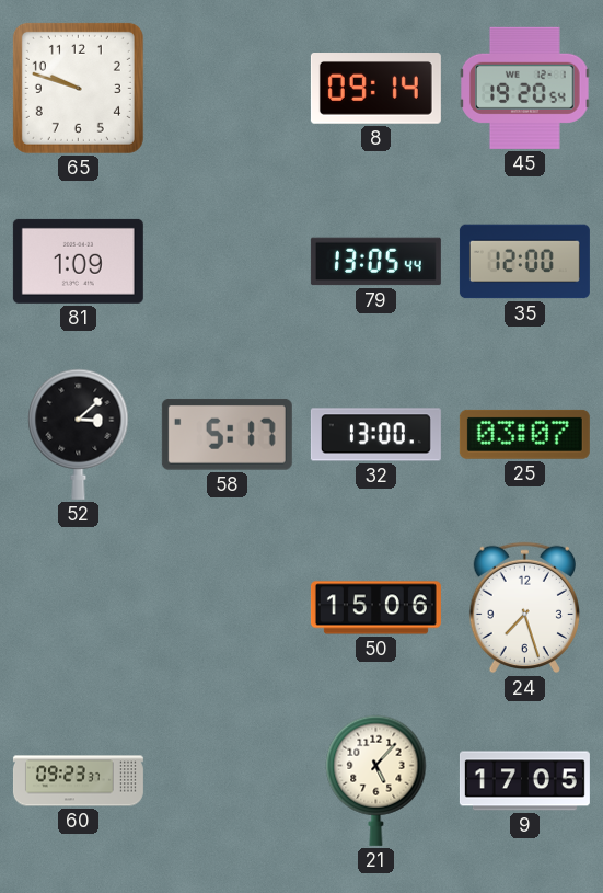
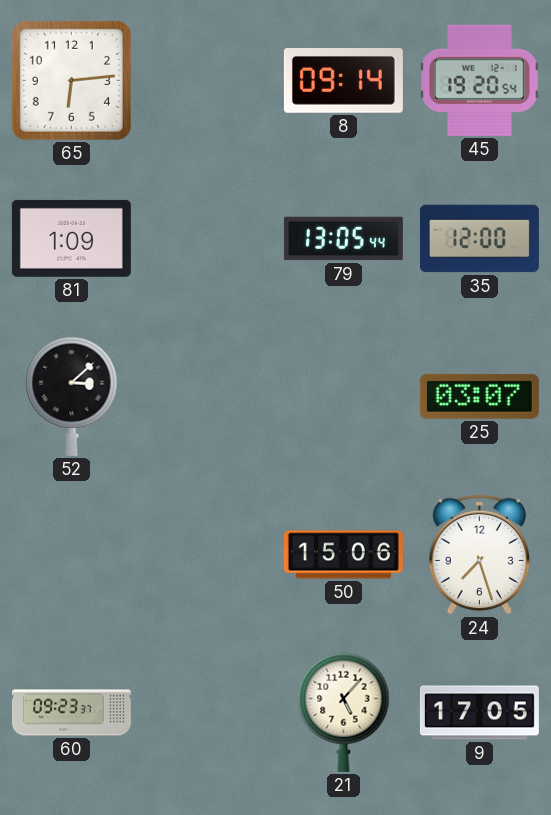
65: 9:48 -> 6:14 (71, 80)
58: 5:17 -> none (227, 434)
32: 13:00 -> none (375, 435)
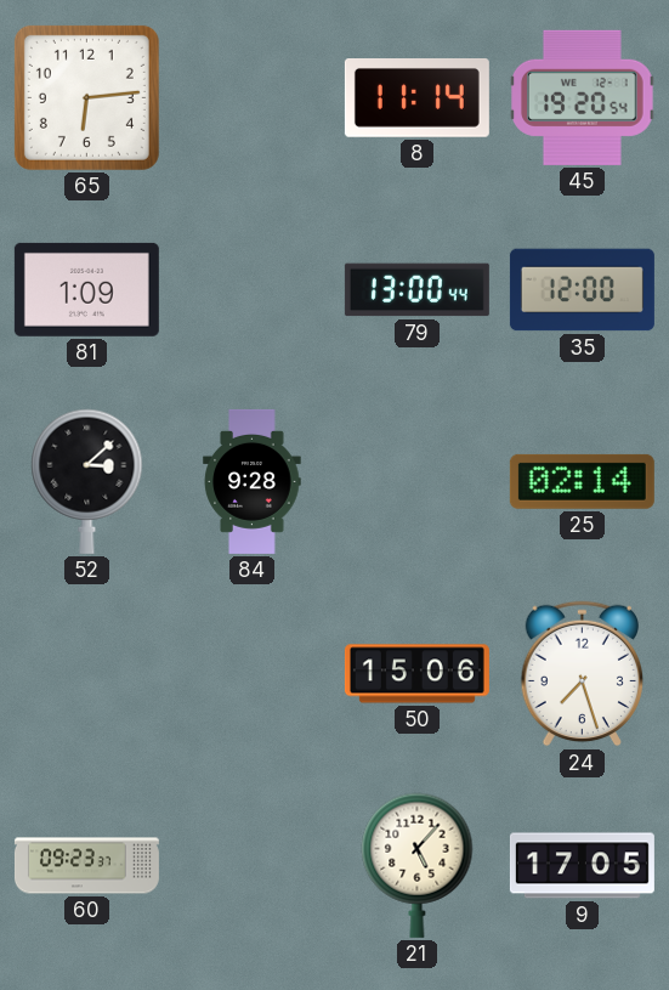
8: 09:14 -> 11:14 (416, 98)
79: 13:05 -> 13:00 (416, 290)
84: none -> 9:28 (253, 481)
25: 03:07 -> 02:14 (582, 481)
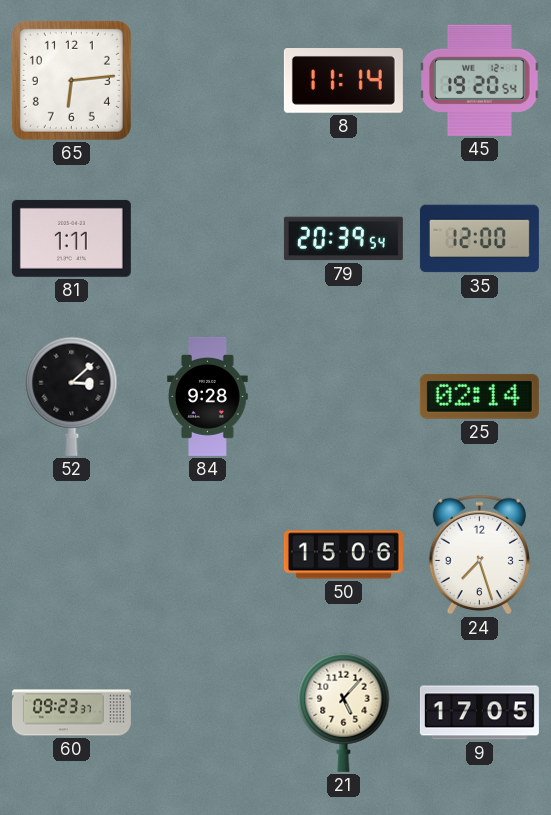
81: 1:09 -> 1:11 (71, 238)
79: 13:00 -> 20:39 (343, 239)
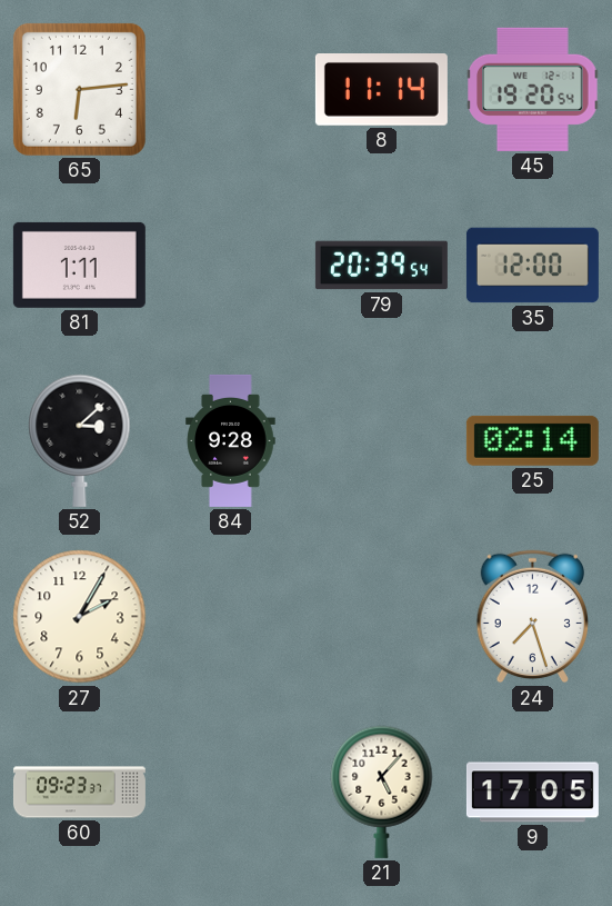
27: none -> 2:05 (80, 617)
50: 15:06 -> none (343, 555)
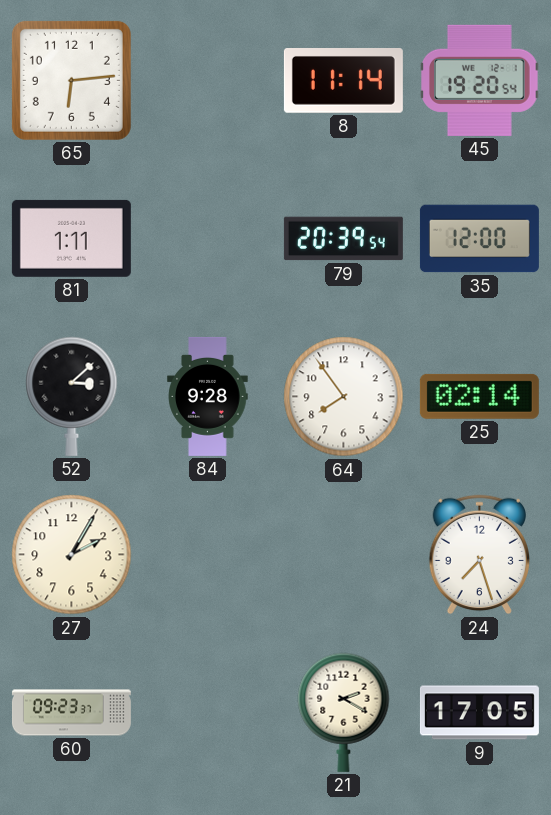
64: none -> 7:54 (344, 397)
21: 5:07 -> 2:20 (344, 712)
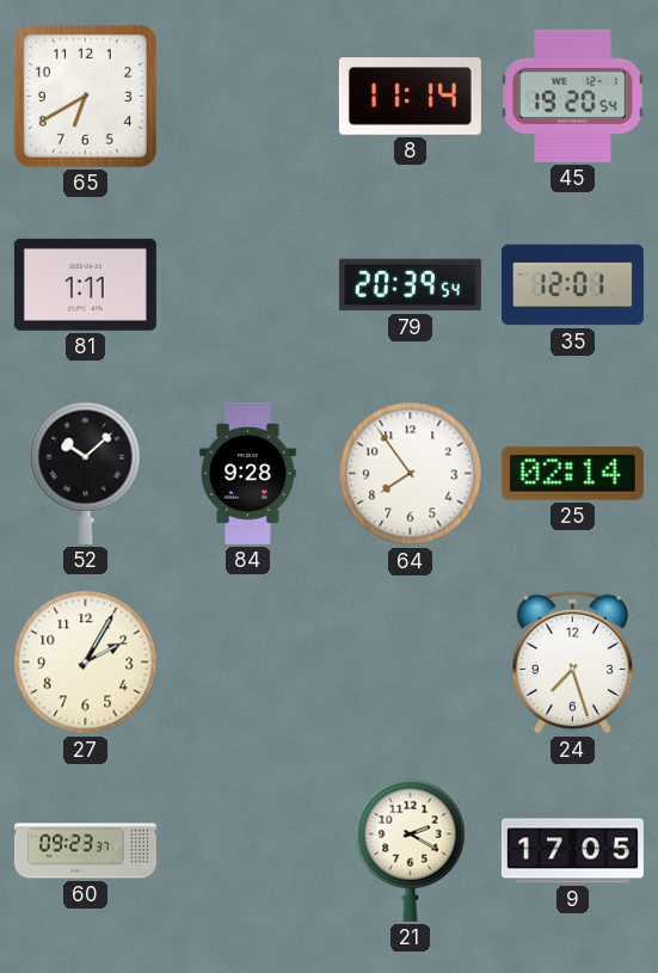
65: 6:14 -> 6:40 (85, 96)
35: 12:00 -> 12:01 (572, 285)
52: 3:08 -> 10:08 (86, 473)
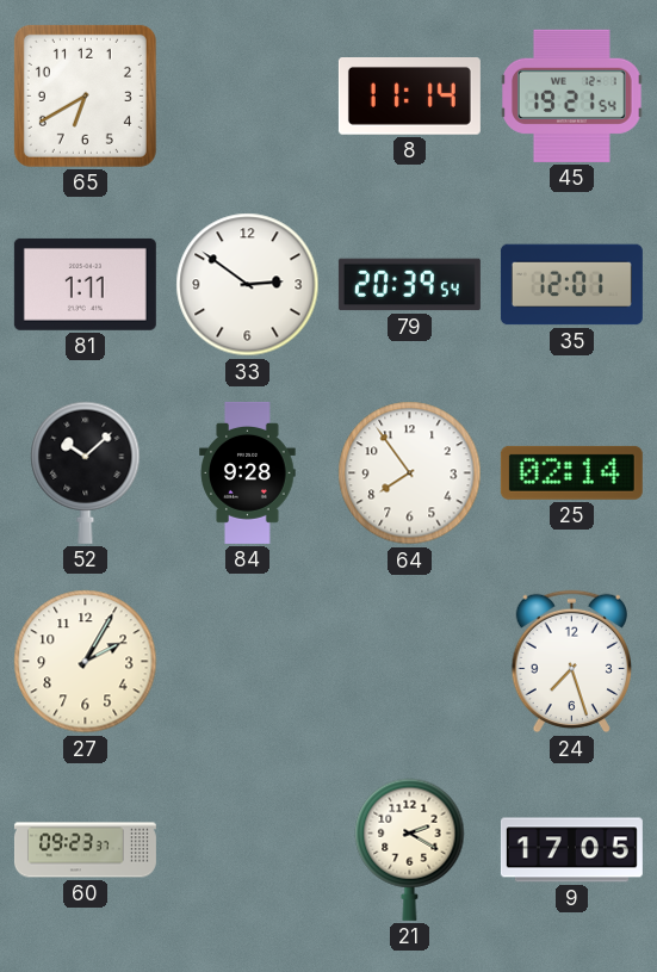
45: 19:20 -> 19:21 (572, 95)
33: none -> 2:51 (248, 285)
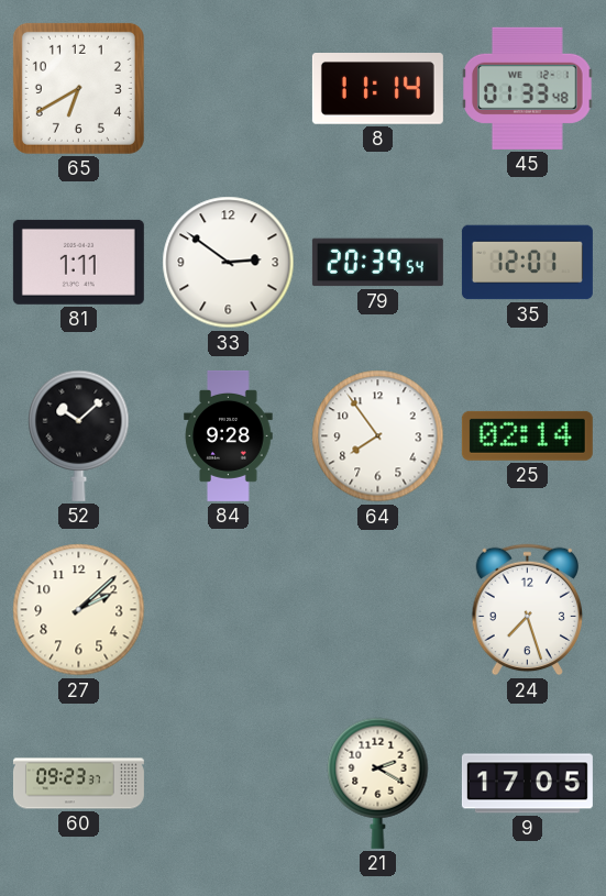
45: 19:21 -> 01:33 (528, 88)
27: 2:05 -> 2:08 (79, 610)
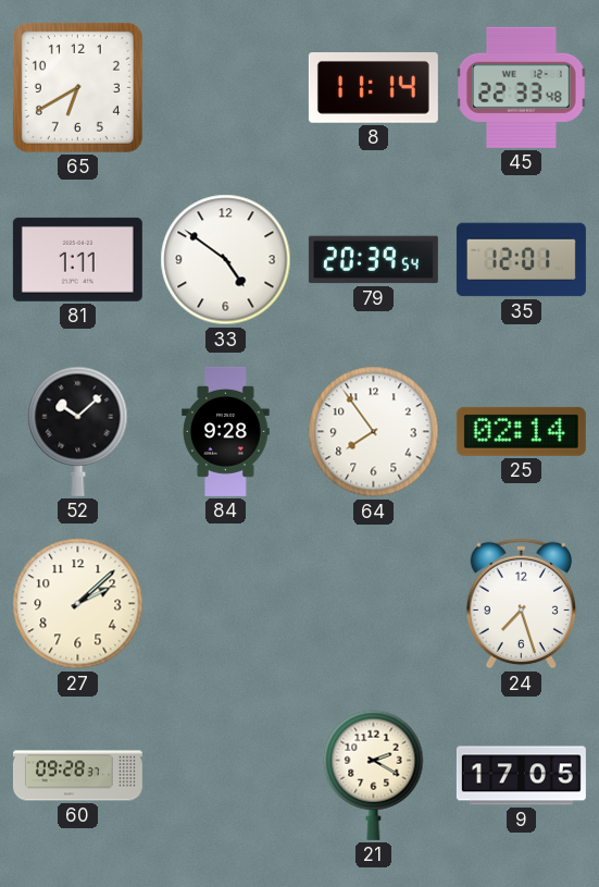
45: 01:33 -> 22:33 (522, 87)
33: 2:51 -> 4:51 (226, 260)
60: 09:23 -> 09:28 (77, 776)
